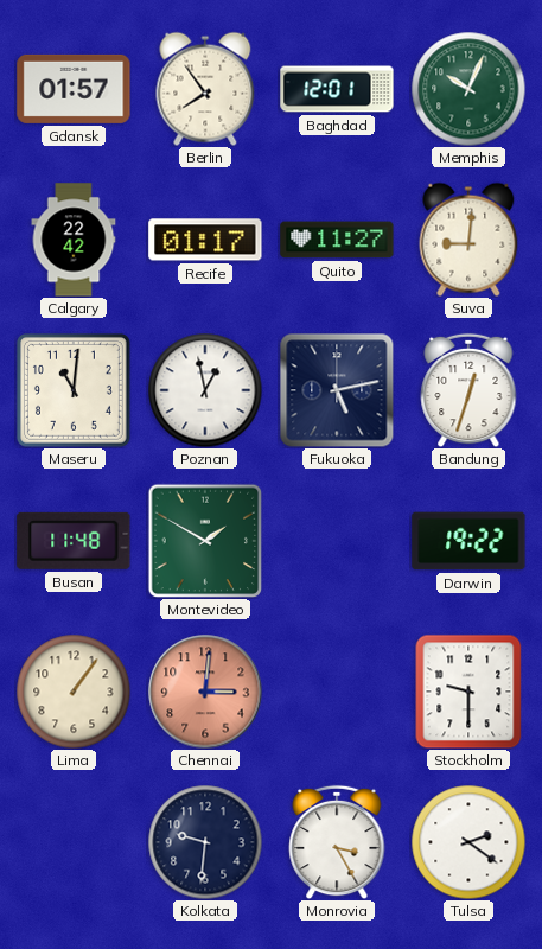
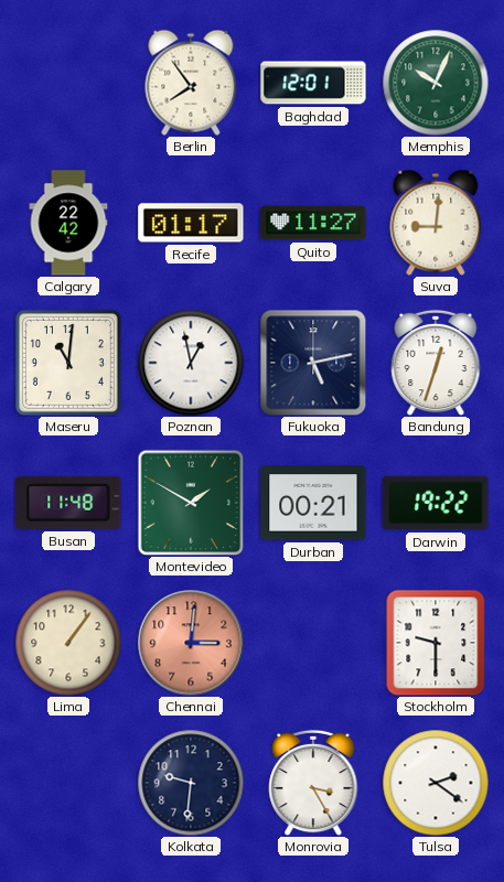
Gdansk: 01:57 -> none (74, 89)
Durban: none -> 00:21 (313, 503)
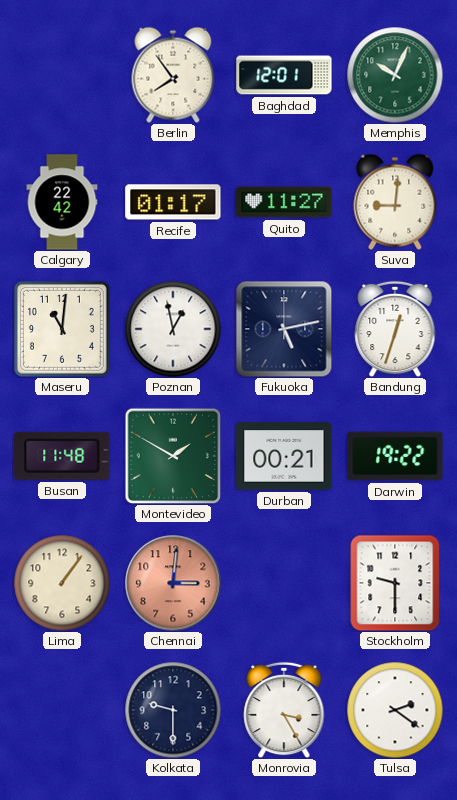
Kolkata: 9:31 -> 9:30 (173, 710)
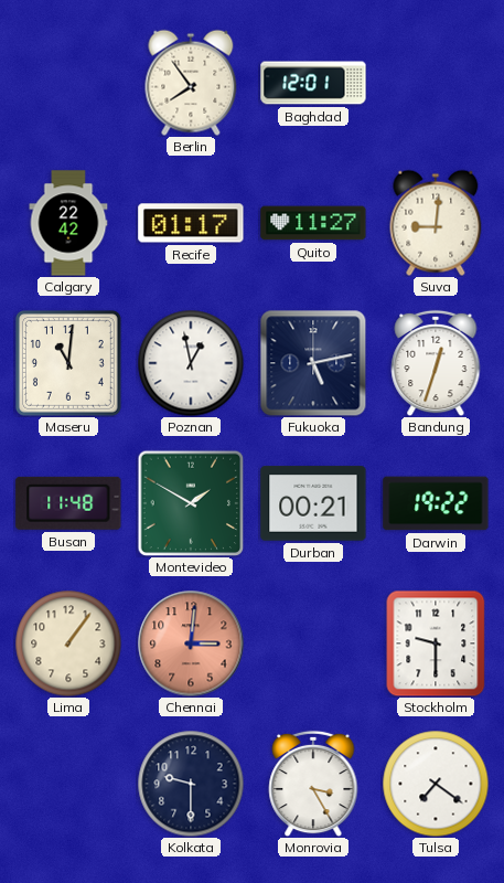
Memphis: 10:04 -> none (395, 75)
Tulsa: 2:21 -> 7:21 (436, 784)
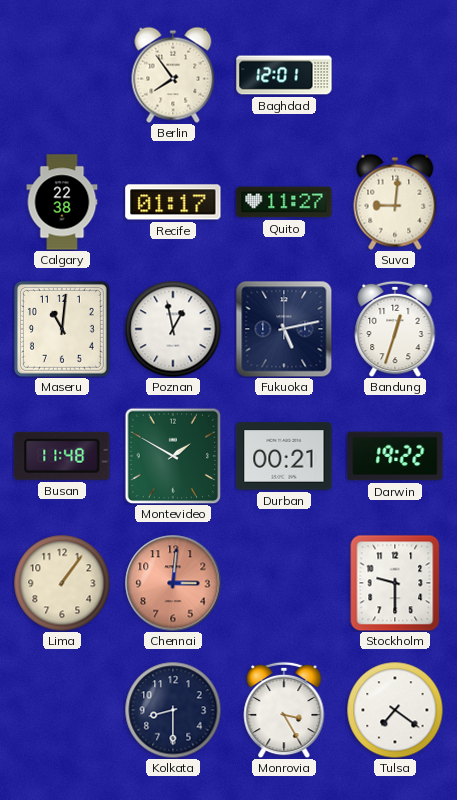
Calgary: 22:42 -> 22:38 (62, 202)
Kolkata: 9:30 -> 8:30 (173, 710)
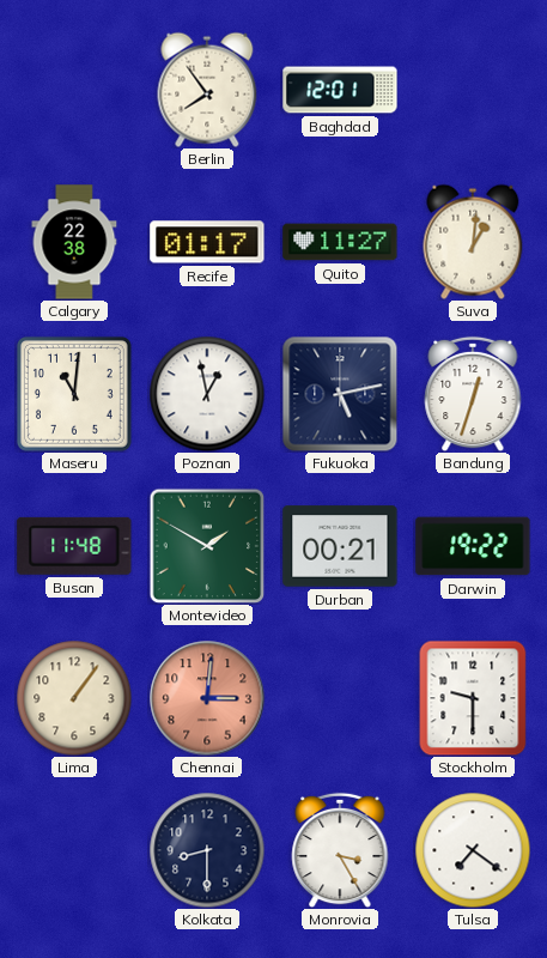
Suva: 9:01 -> 1:01 (473, 242)
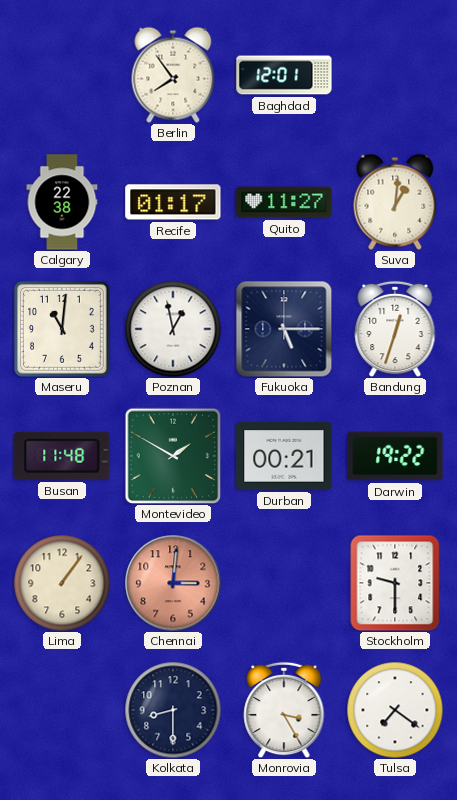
Fukuoka: 5:13 -> 5:15 (284, 329)
